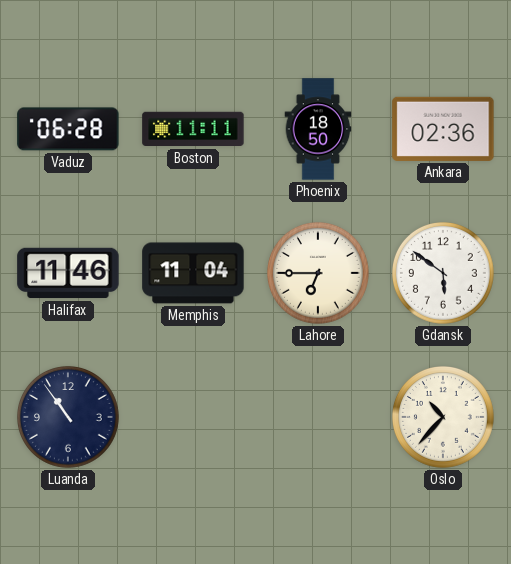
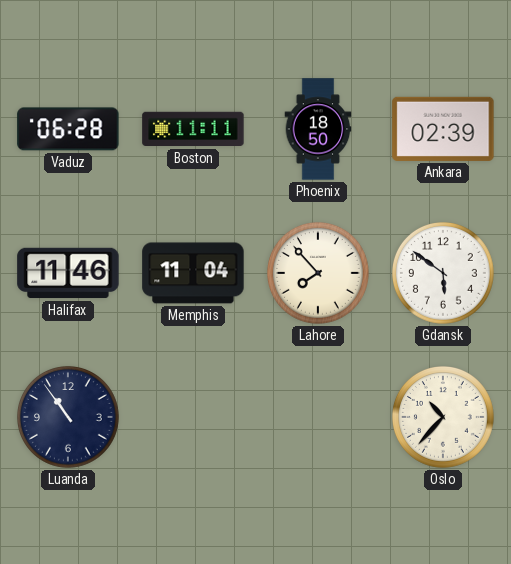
Ankara: 02:36 -> 02:39 (443, 129)
Lahore: 6:45 -> 7:53 (319, 274)
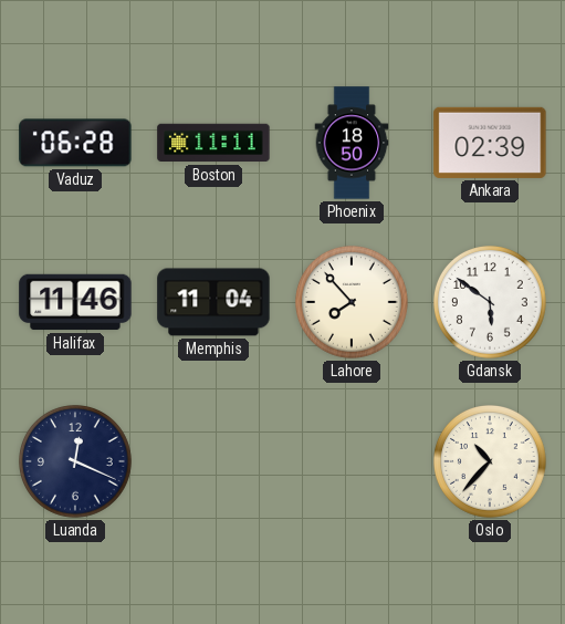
Luanda: 10:54 -> 12:19 (76, 462)
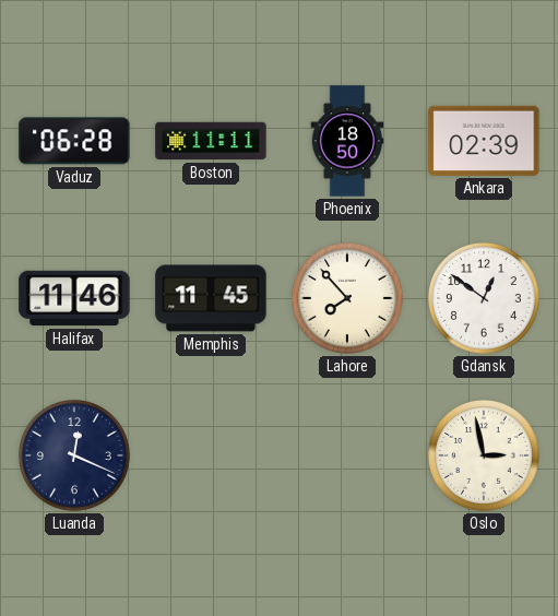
Memphis: 11:04 -> 11:45 (211, 298)
Gdansk: 5:51 -> 12:51 (485, 299)
Oslo: 10:37 -> 2:58 (485, 457)
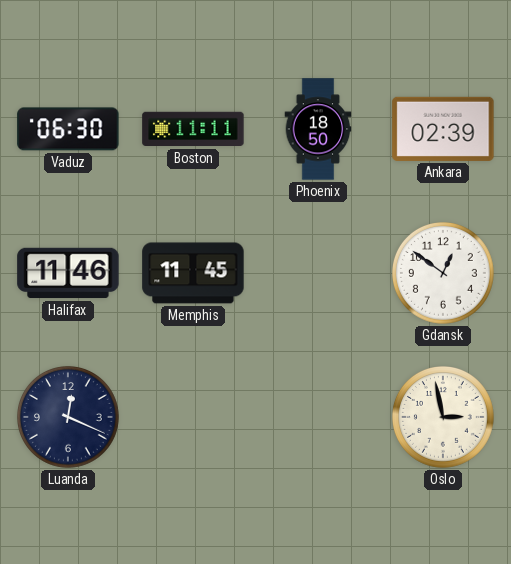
Vaduz: 06:28 -> 06:30 (68, 129)
Lahore: 7:53 -> none (348, 299)
